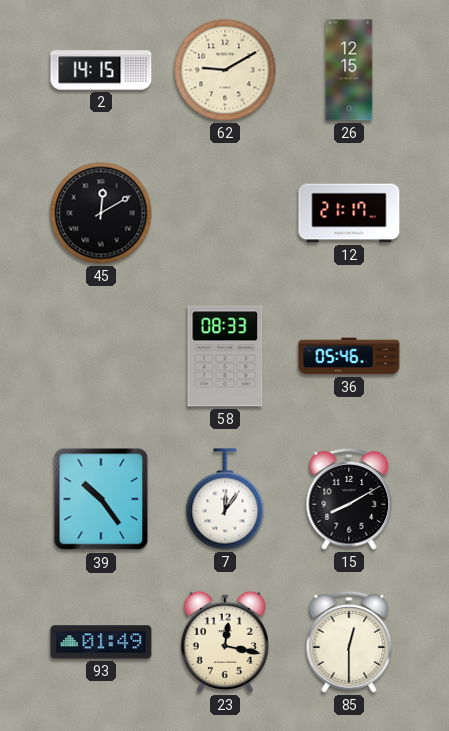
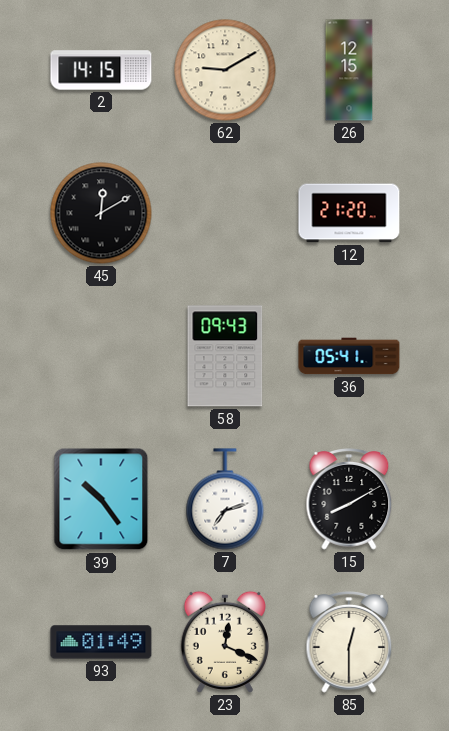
12: 21:17 -> 21:20 (349, 213)
58: 08:33 -> 09:43 (225, 356)
36: 05:46 -> 05:41 (349, 356)
7: 12:06 -> 7:12 (225, 499)
23: 12:17 -> 12:19 (225, 642)
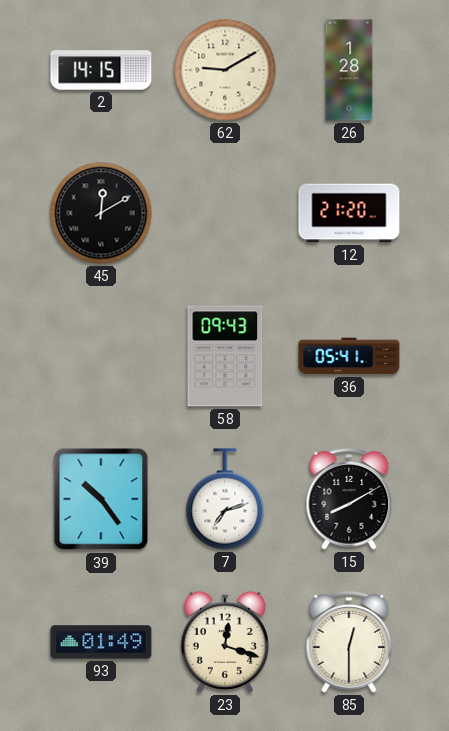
26: 12:15 -> 1:28 (349, 70)
23: 12:19 -> 12:18 (225, 642)
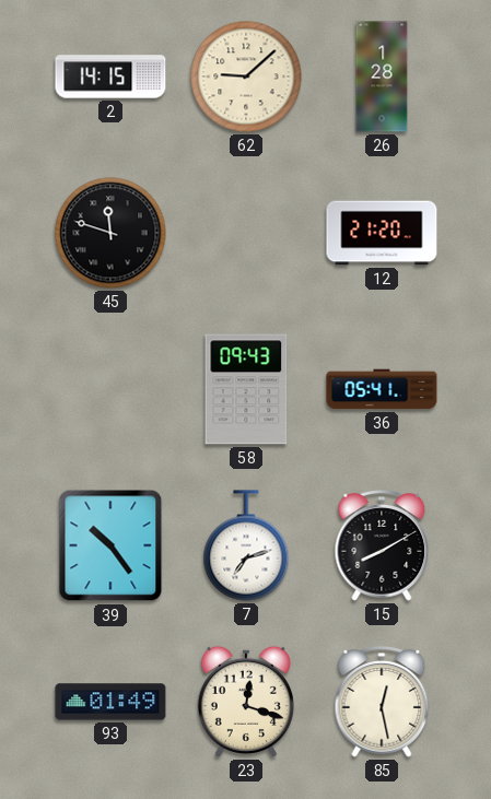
62: 9:10 -> 9:08 (246, 77)
45: 12:10 -> 11:48 (110, 233)
85: 12:30 -> 12:28 (382, 702)
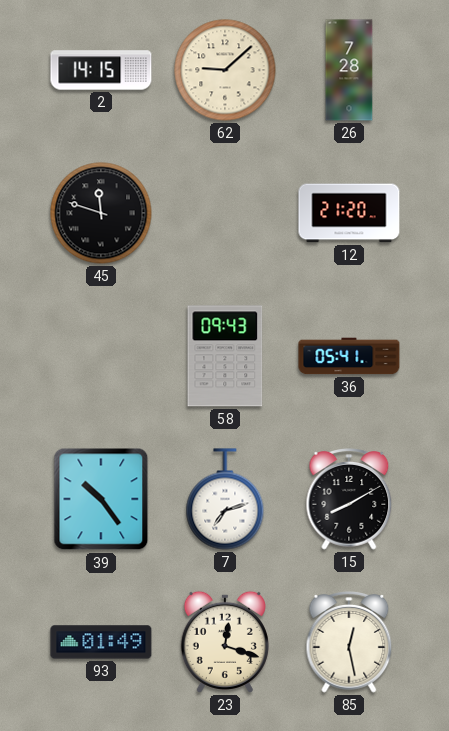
26: 1:28 -> 7:28 (349, 70)
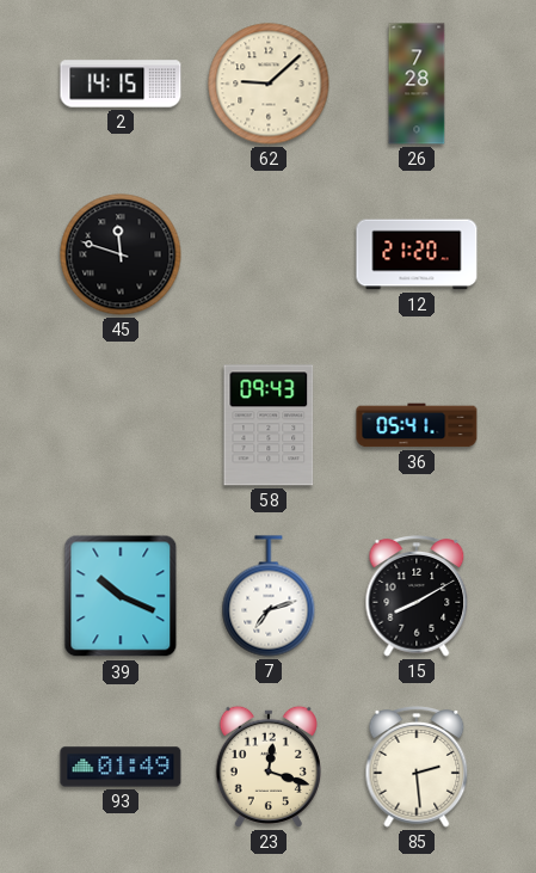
39: 10:24 -> 10:19 (121, 596)
85: 12:28 -> 2:29 (417, 767)
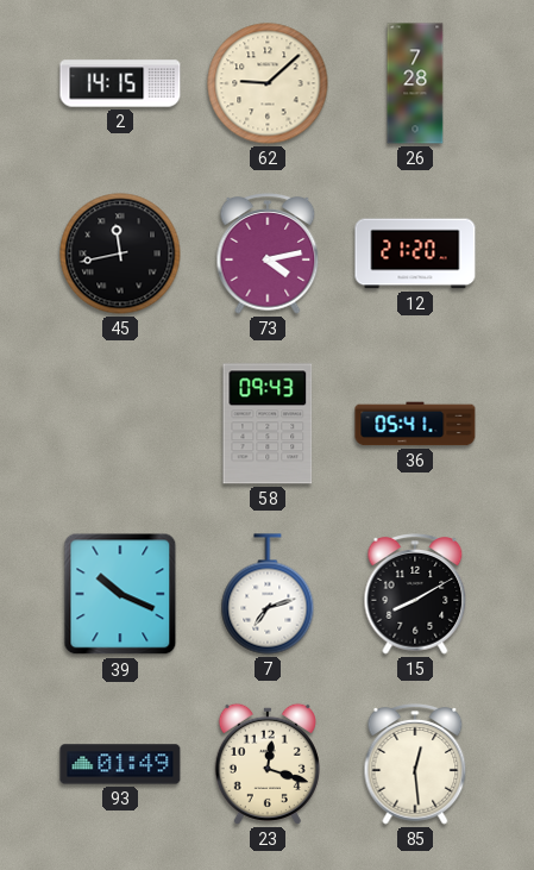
45: 11:48 -> 11:43 (120, 254)
73: none -> 4:13 (268, 254)
85: 2:29 -> 12:29 (415, 764)
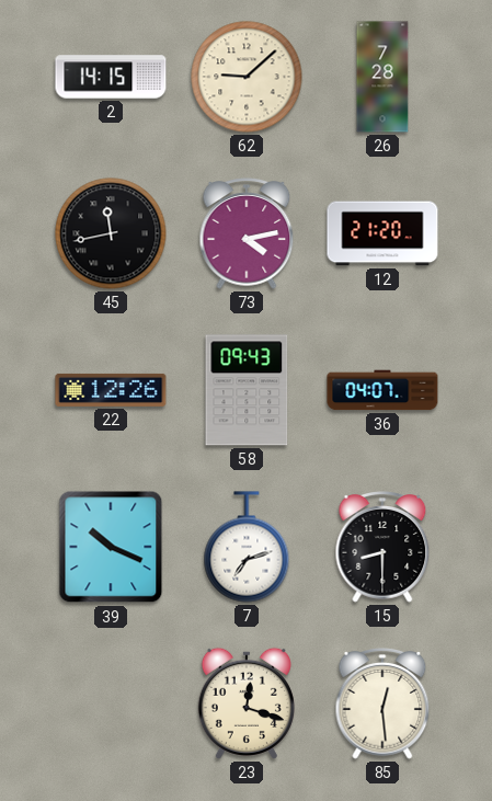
22: none -> 12:26 (111, 390)
36: 05:41 -> 04:07 (382, 390)
15: 8:10 -> 8:30 (382, 547)
93: 01:49 -> none (120, 764)
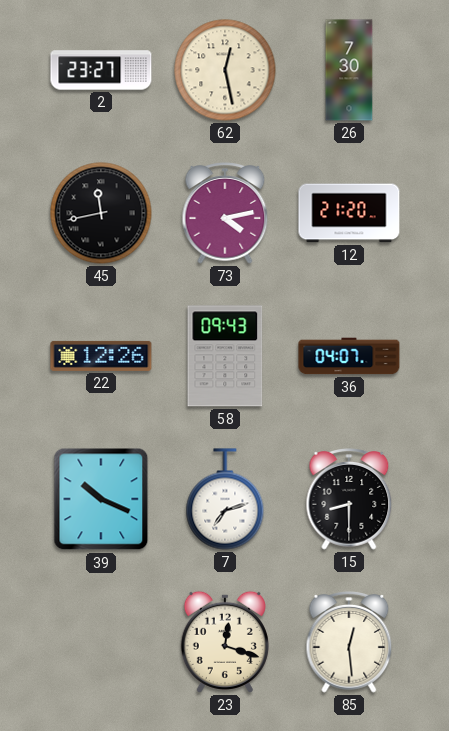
2: 14:15 -> 23:27 (101, 70)
62: 9:08 -> 12:28 (225, 70)
26: 7:28 -> 7:30 (349, 70)
